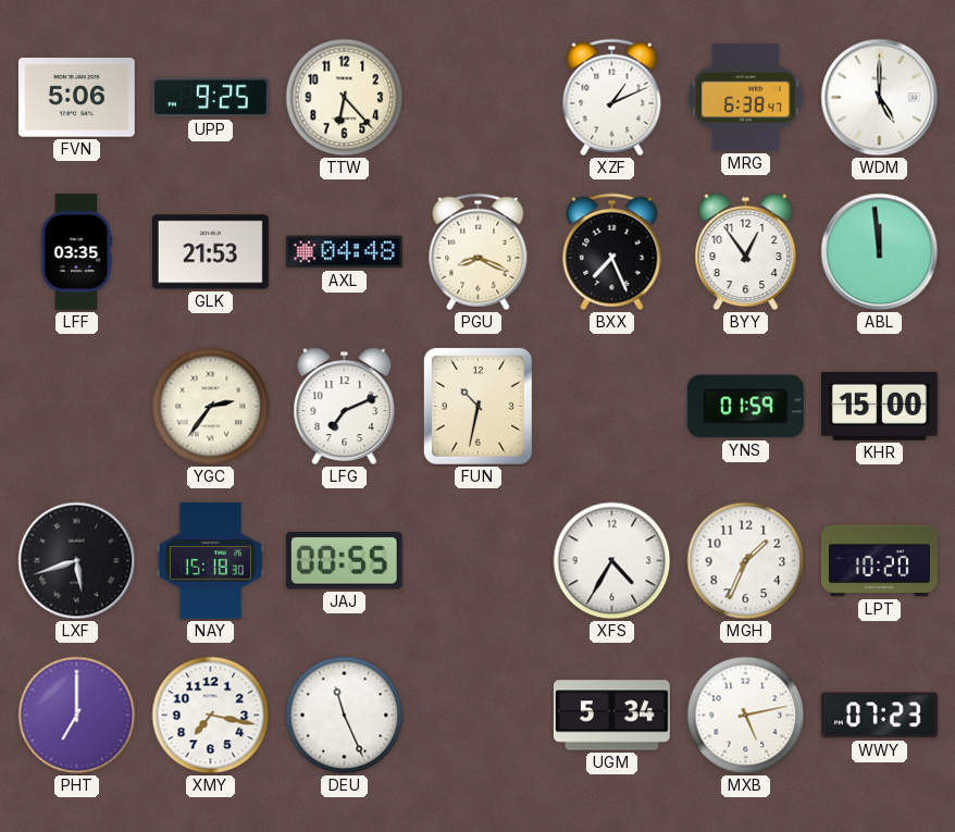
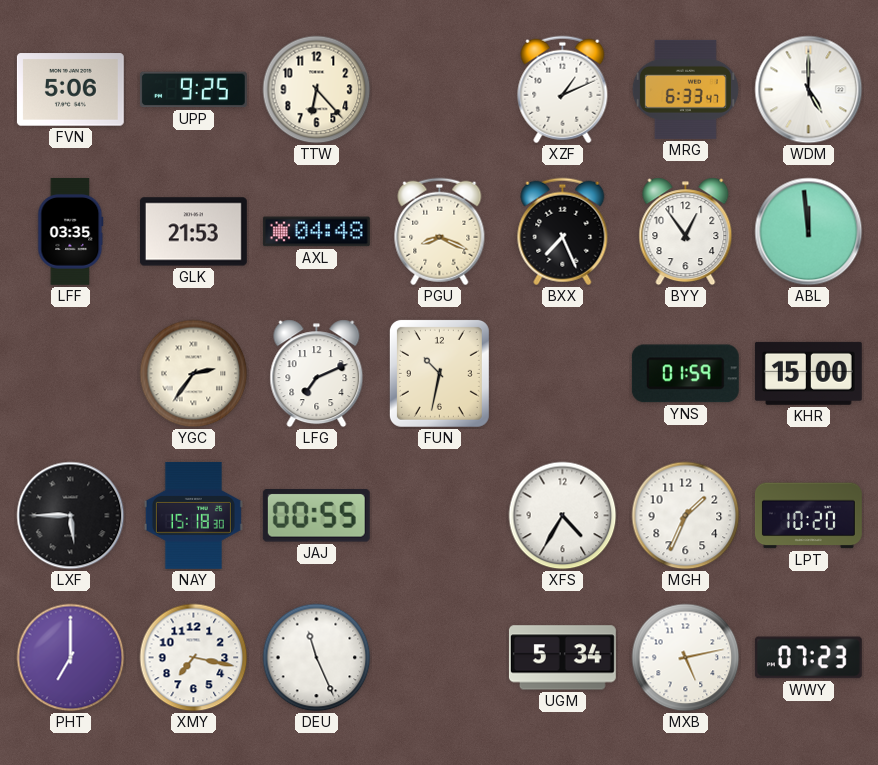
MRG: 6:38 -> 6:33 (685, 89)
LXF: 5:42 -> 5:45 (71, 516)
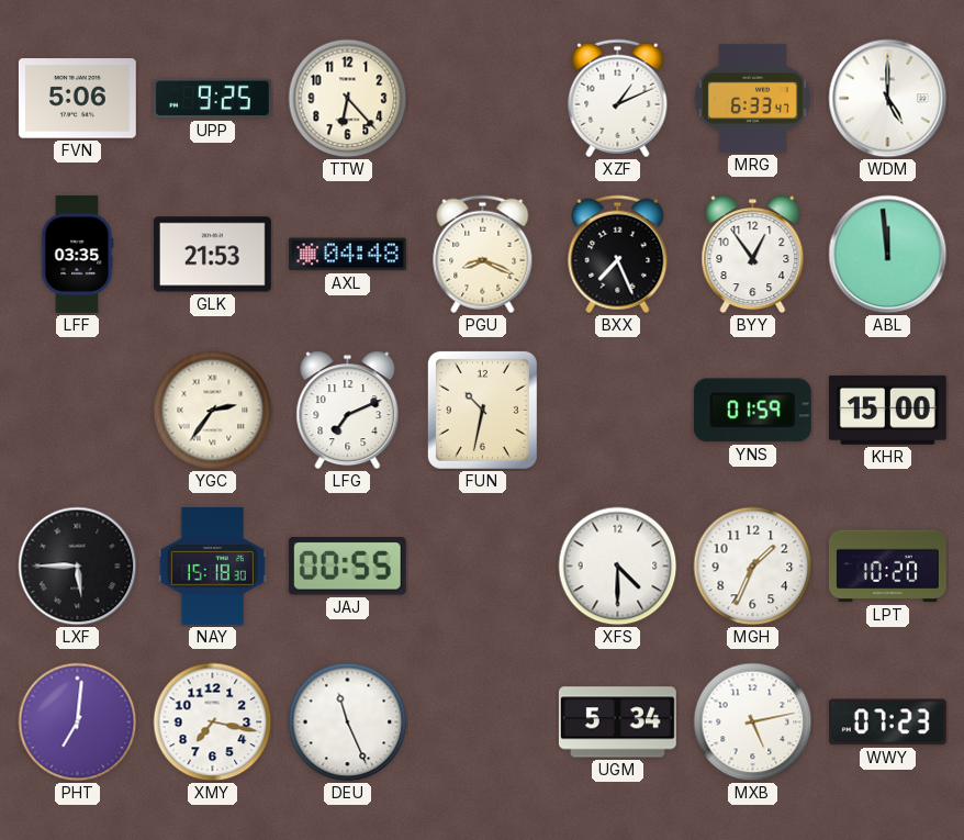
XFS: 4:35 -> 4:30 (618, 567)
PHT: 7:00 -> 7:01 (78, 723)
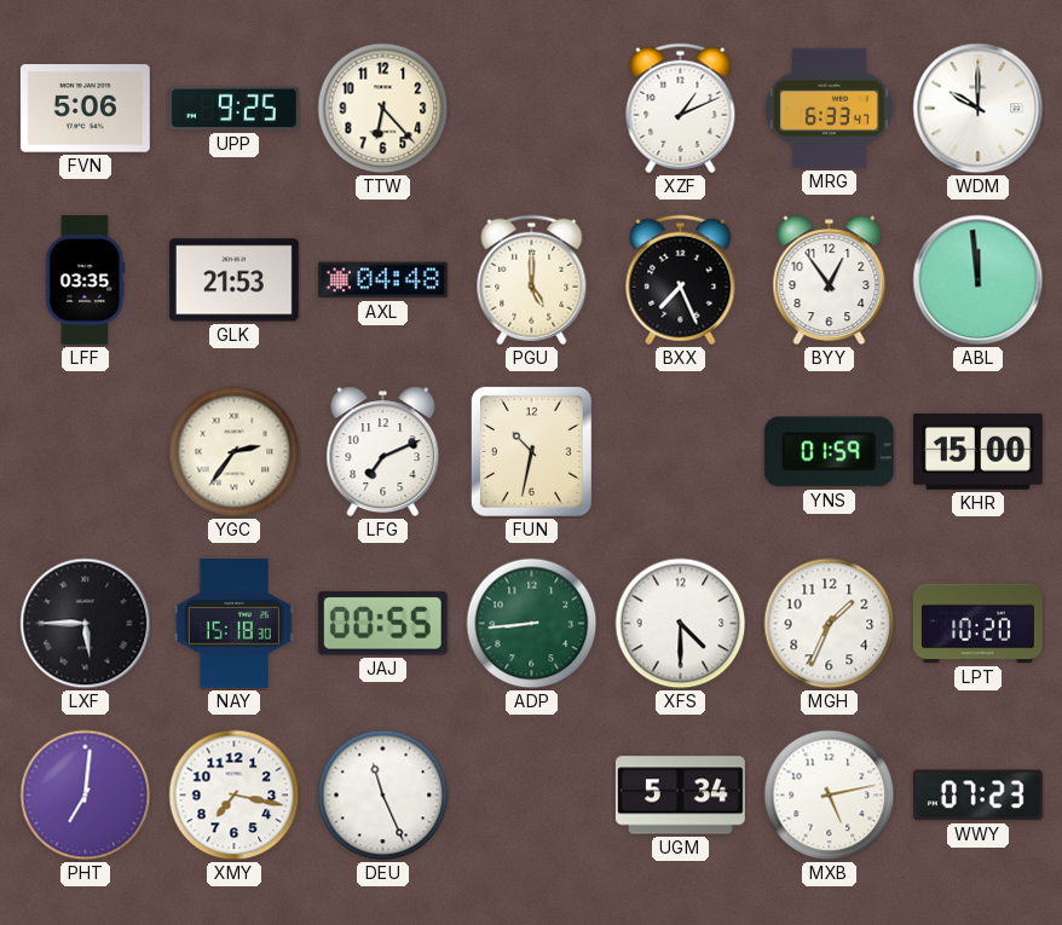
WDM: 5:00 -> 10:00 (979, 109)
PGU: 8:19 -> 5:00 (532, 281)
ADP: none -> 8:44 (532, 624)
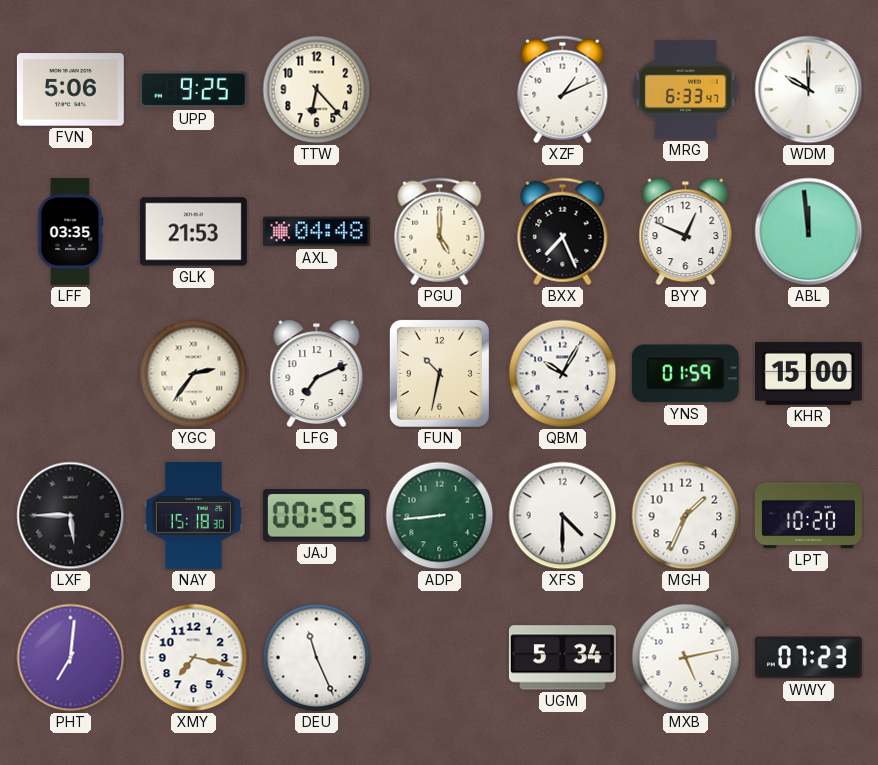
BYY: 12:54 -> 12:49 (686, 232)
QBM: none -> 10:05 (563, 374)
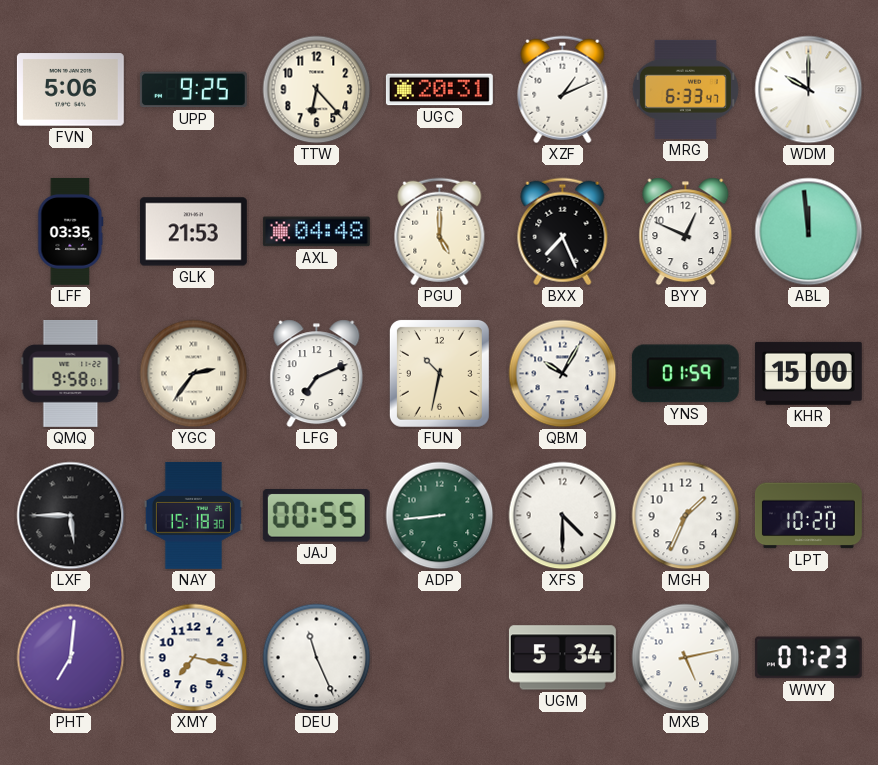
UGC: none -> 20:31 (439, 90)
QMQ: none -> 9:58 (71, 373)
